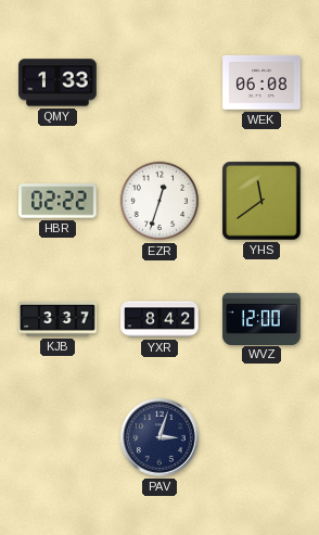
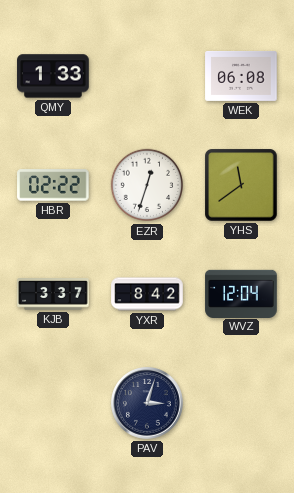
WVZ: 12:00 -> 12:04 (241, 293)
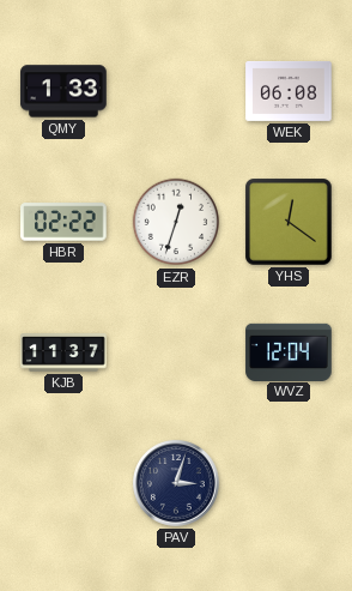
YHS: 11:39 -> 12:21 (289, 222)
KJB: 3:37 -> 11:37 (63, 354)
YXR: 8:42 -> none (147, 294)
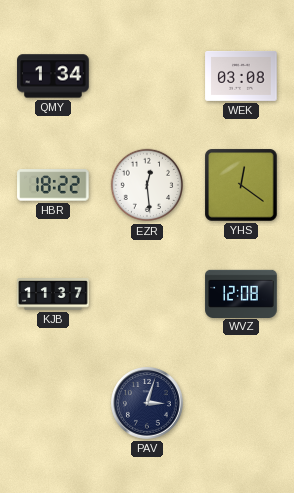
QMY: 1:33 -> 1:34 (53, 76)
WEK: 06:08 -> 03:08 (241, 76)
HBR: 02:22 -> 18:22 (53, 185)
EZR: 12:33 -> 12:29 (147, 185)
WVZ: 12:04 -> 12:08 (241, 293)
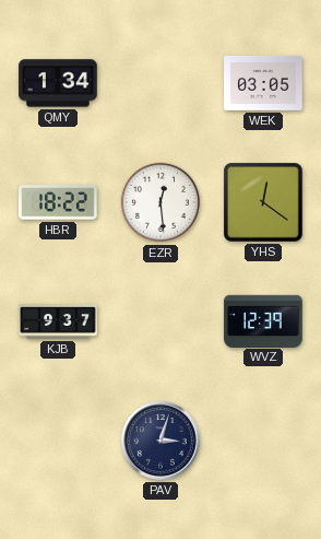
WEK: 03:08 -> 03:05 (263, 83)
KJB: 11:37 -> 9:37 (58, 323)
WVZ: 12:08 -> 12:39 (263, 320)
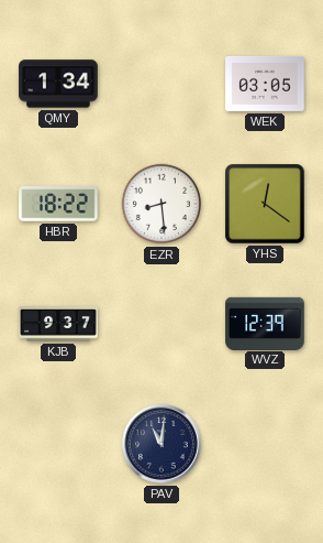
EZR: 12:29 -> 8:29 (161, 204)
PAV: 3:03 -> 11:01 (161, 444)
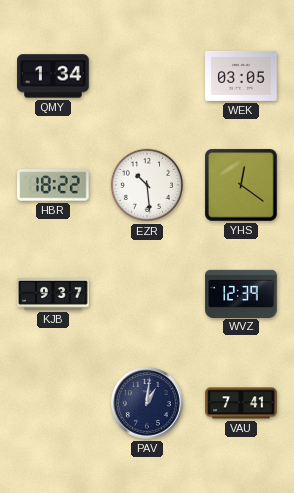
EZR: 8:29 -> 10:29 (147, 185)
PAV: 11:01 -> 1:01 (147, 403)
VAU: none -> 7:41 (241, 403)
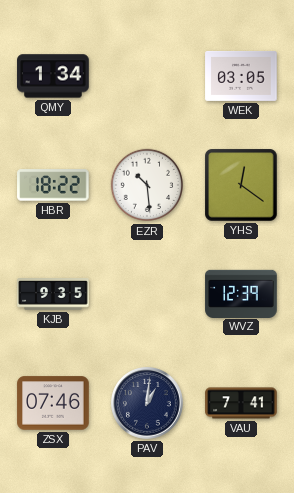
KJB: 9:37 -> 9:35 (53, 295)
ZSX: none -> 07:46 (53, 403)
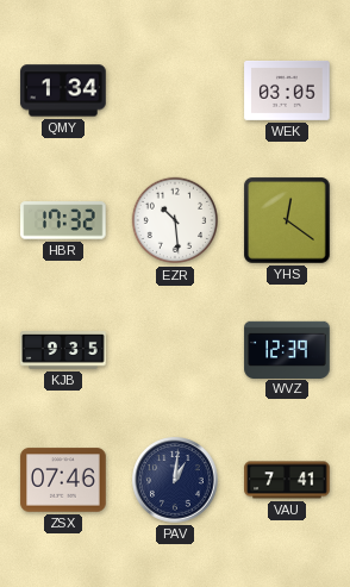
HBR: 18:22 -> 17:32 (63, 220)
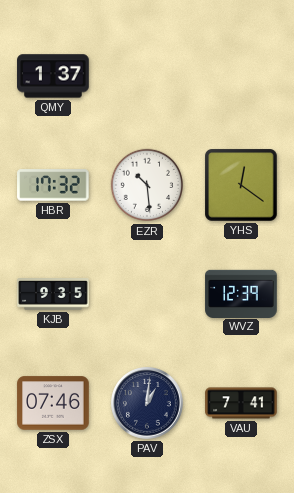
QMY: 1:34 -> 1:37 (53, 76)
WEK: 03:05 -> none (287, 90)
